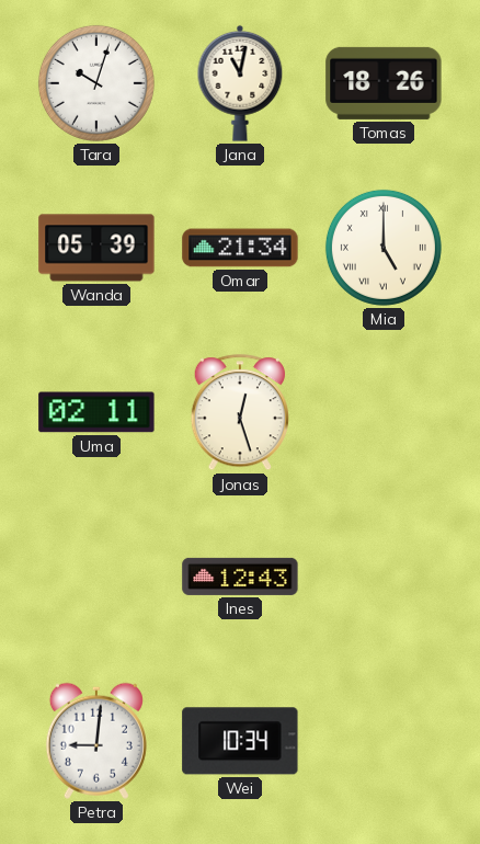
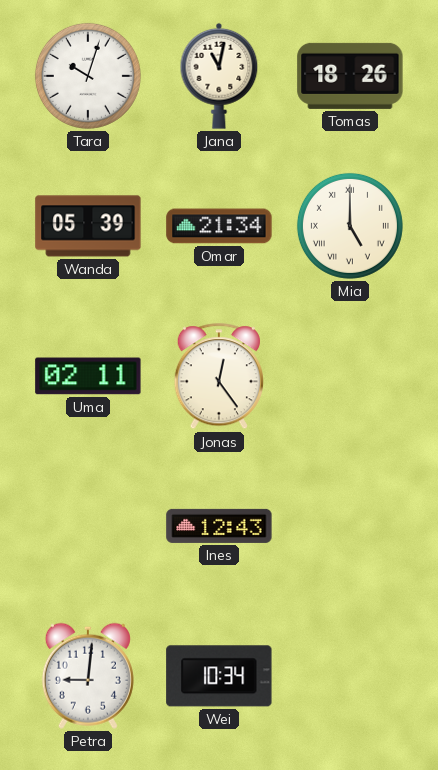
Jonas: 12:27 -> 12:24 (219, 377)
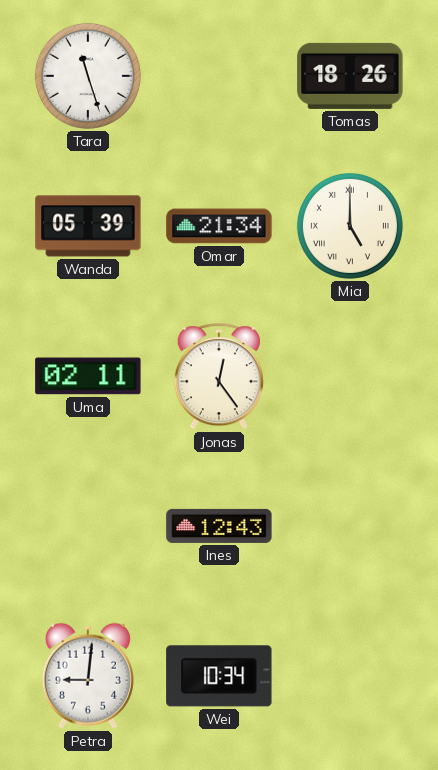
Tara: 10:03 -> 11:27 (88, 76)
Jana: 11:02 -> none (219, 76)
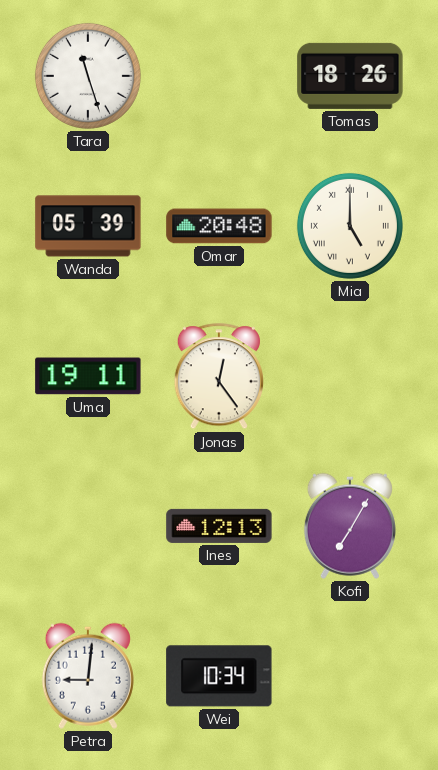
Omar: 21:34 -> 20:48 (219, 226)
Uma: 02:11 -> 19:11 (88, 376)
Ines: 12:43 -> 12:13 (219, 526)
Kofi: none -> 7:05 (350, 526)
